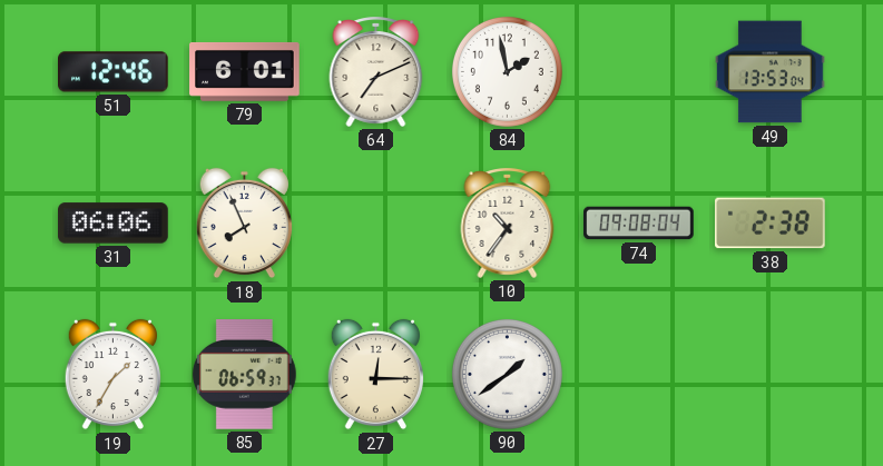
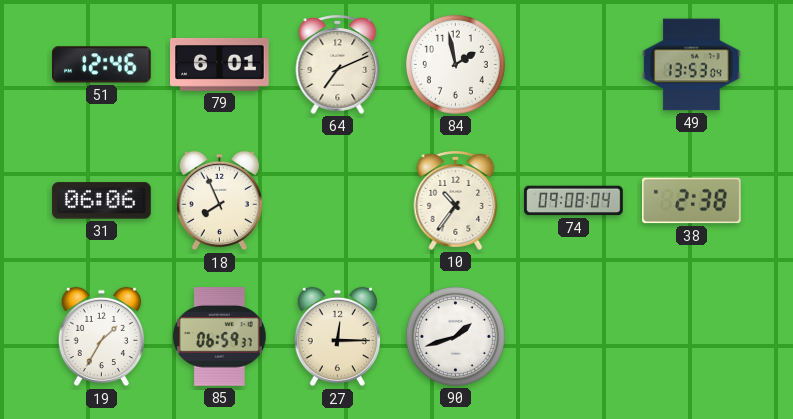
90: 1:39 -> 1:42 (455, 336)
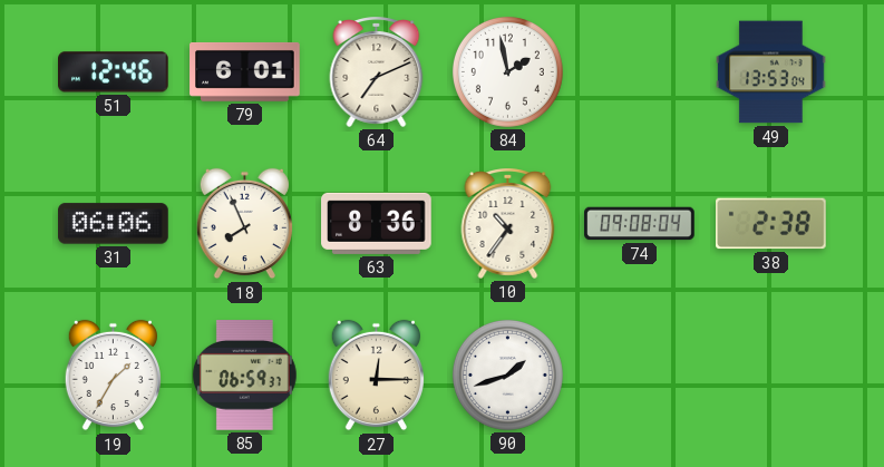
63: none -> 8:36 (377, 223)
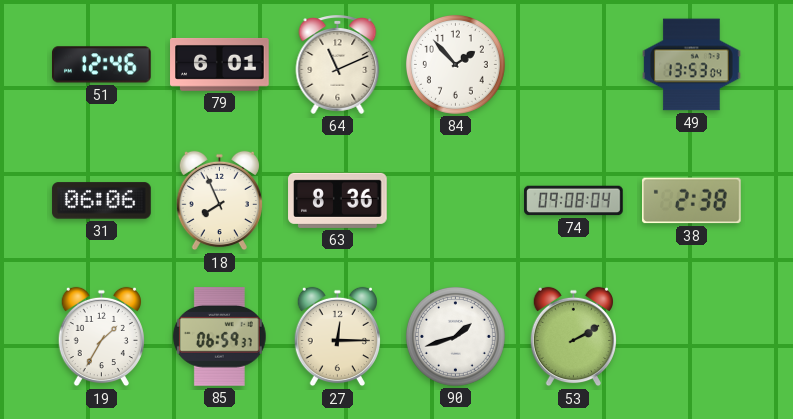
64: 7:11 -> 11:11 (338, 64)
84: 1:58 -> 1:53 (455, 64)
10: 10:36 -> none (508, 223)
53: none -> 2:10 (573, 337)
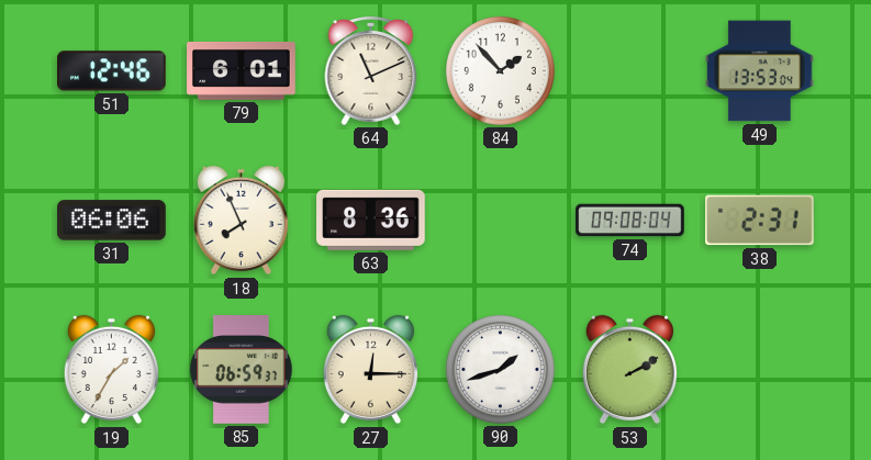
38: 2:38 -> 2:31 (760, 221)
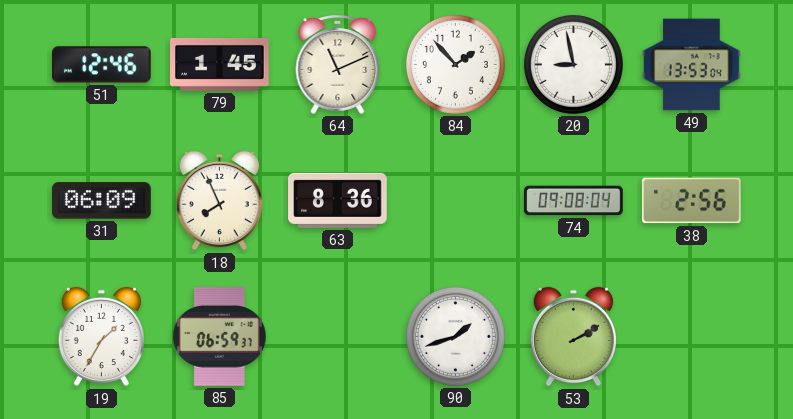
79: 6:01 -> 1:45 (220, 65)
20: none -> 8:58 (573, 64)
31: 06:06 -> 06:09 (102, 201)
38: 2:31 -> 2:56 (692, 201)
27: 12:15 -> none (370, 370)
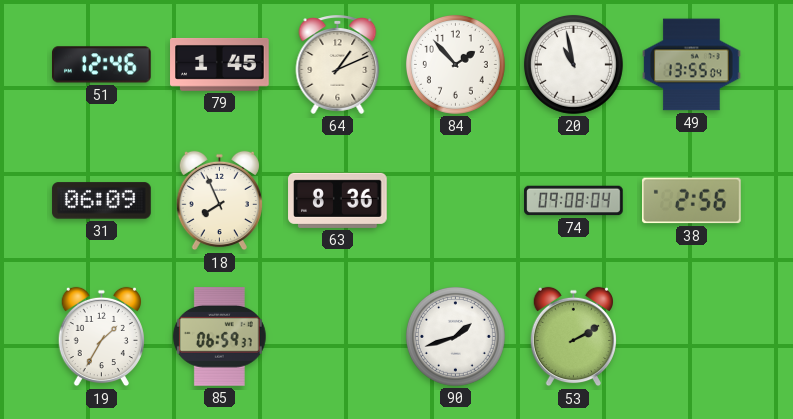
64: 11:11 -> 1:11 (338, 64)
20: 8:58 -> 10:58 (573, 64)
49: 13:53 -> 13:55 (692, 65)
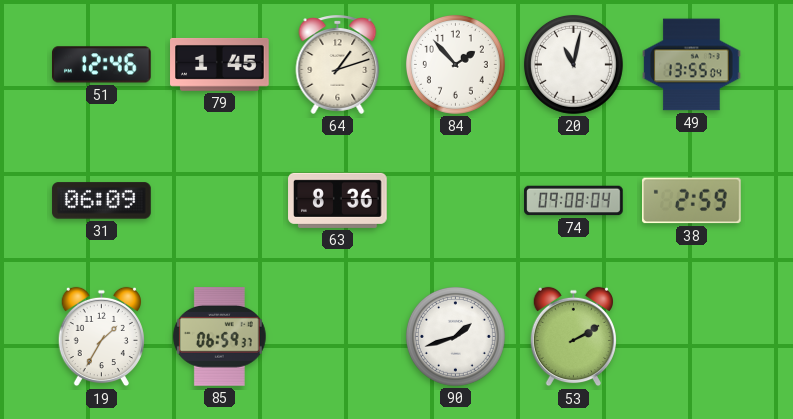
64: 1:11 -> 1:12 (338, 64)
20: 10:58 -> 11:02 (573, 64)
18: 7:56 -> none (219, 201)
38: 2:56 -> 2:59 (692, 201)
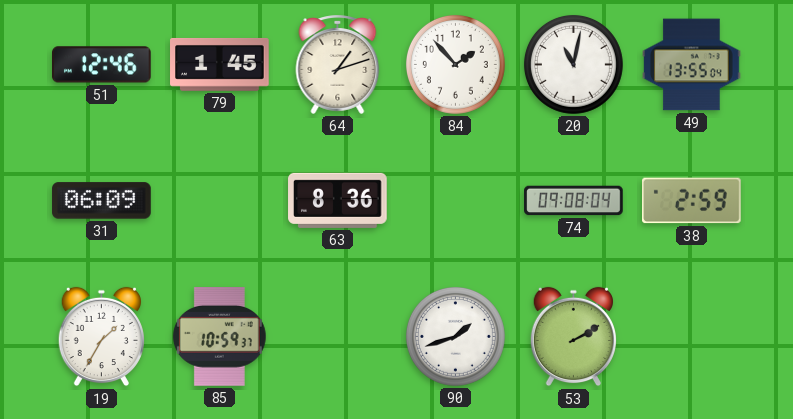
85: 06:59 -> 10:59 (219, 337)
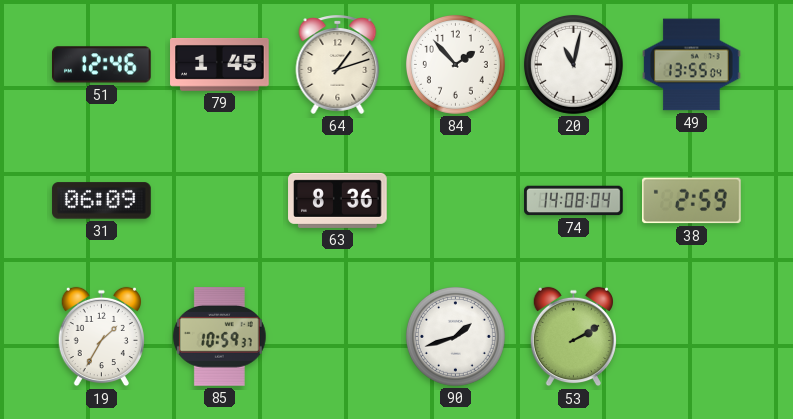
74: 09:08 -> 14:08 (574, 201)
